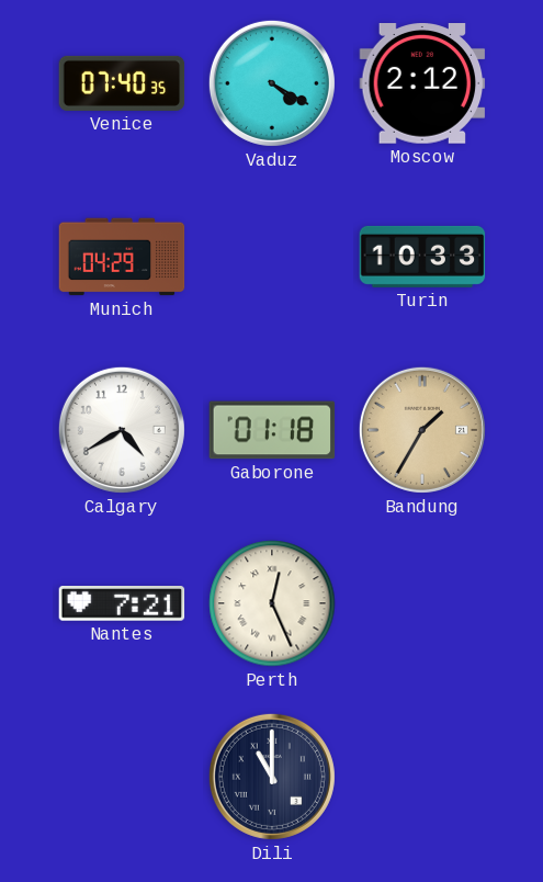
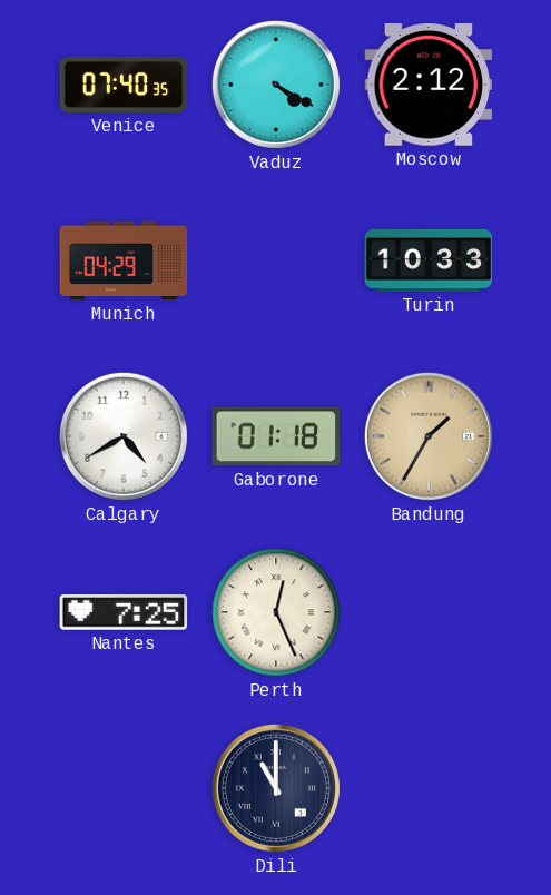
Nantes: 7:21 -> 7:25 (124, 613)
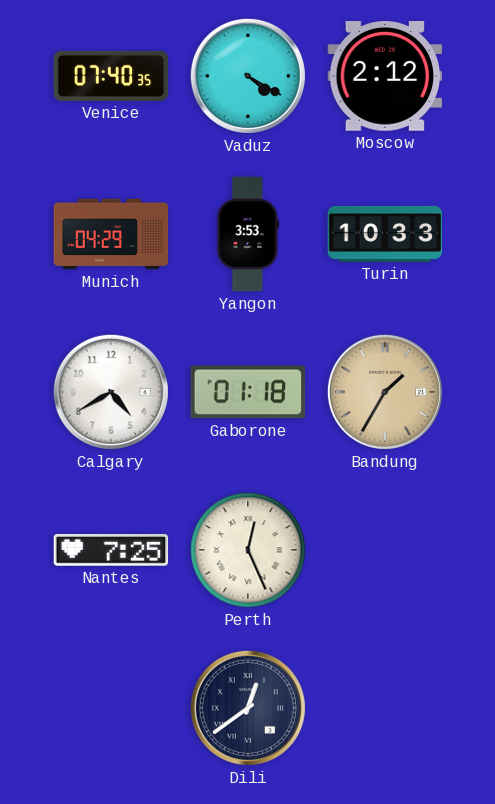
Yangon: none -> 3:53 (248, 234)
Dili: 11:00 -> 12:39 (248, 708)
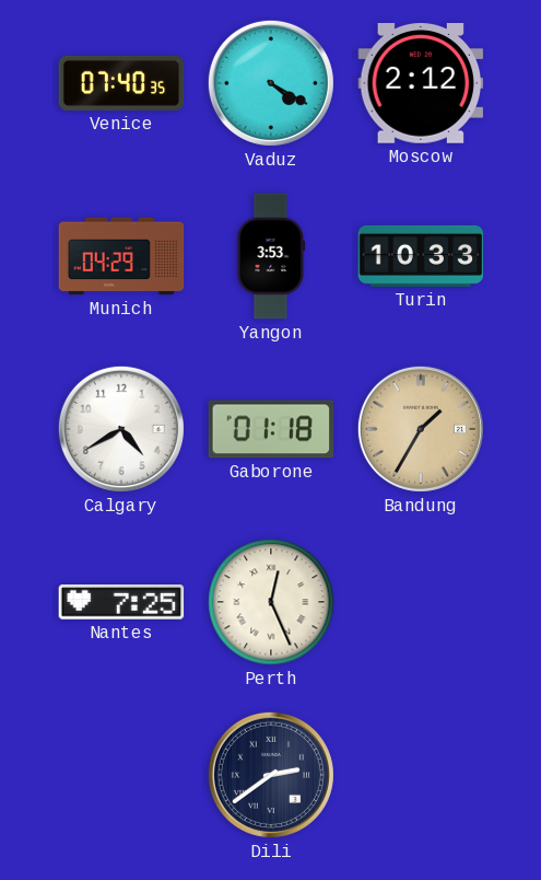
Dili: 12:39 -> 2:39 (271, 775)
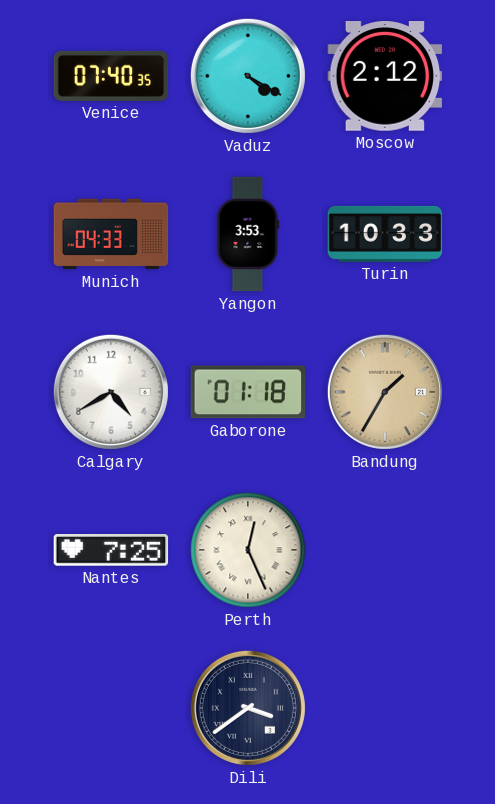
Munich: 04:29 -> 04:33 (111, 234)
Dili: 2:39 -> 3:39 (248, 708)
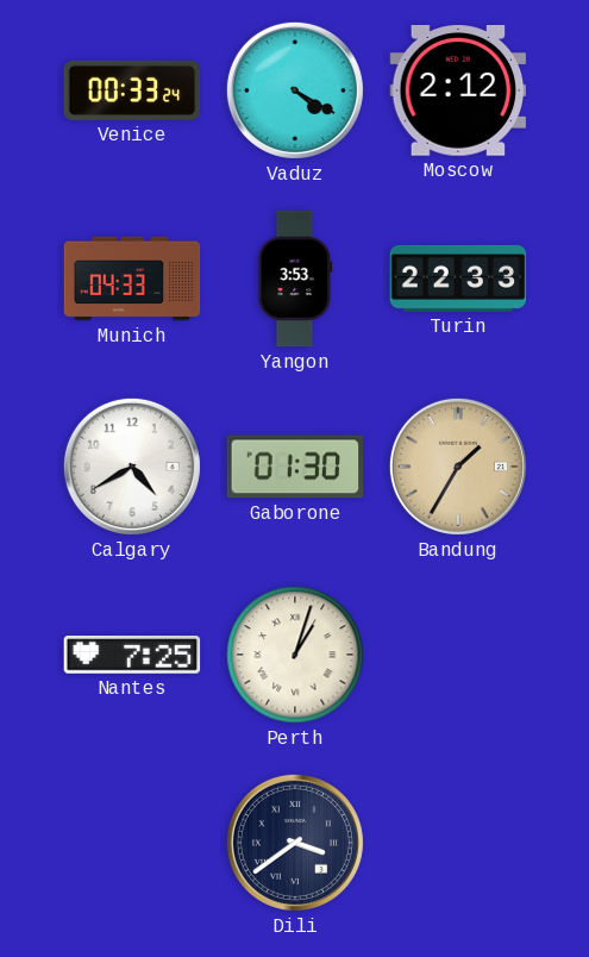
Venice: 07:40 -> 00:33 (132, 90)
Turin: 10:33 -> 22:33 (458, 279)
Gaborone: 01:18 -> 01:30 (295, 467)
Perth: 12:26 -> 1:03 (295, 655)
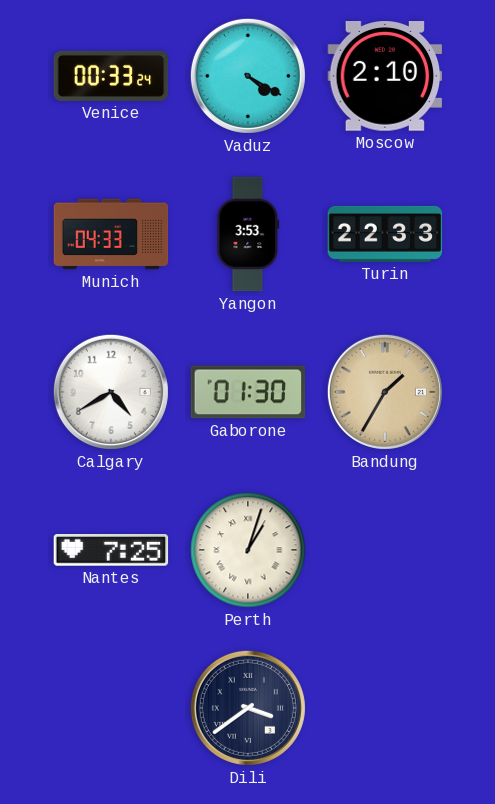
Moscow: 2:12 -> 2:10 (385, 77)
